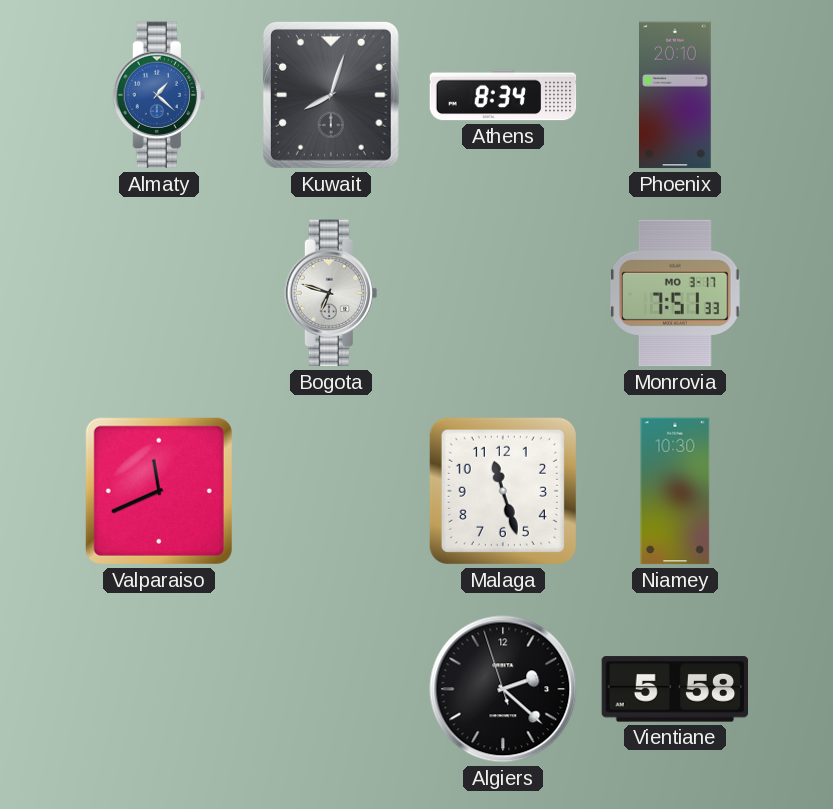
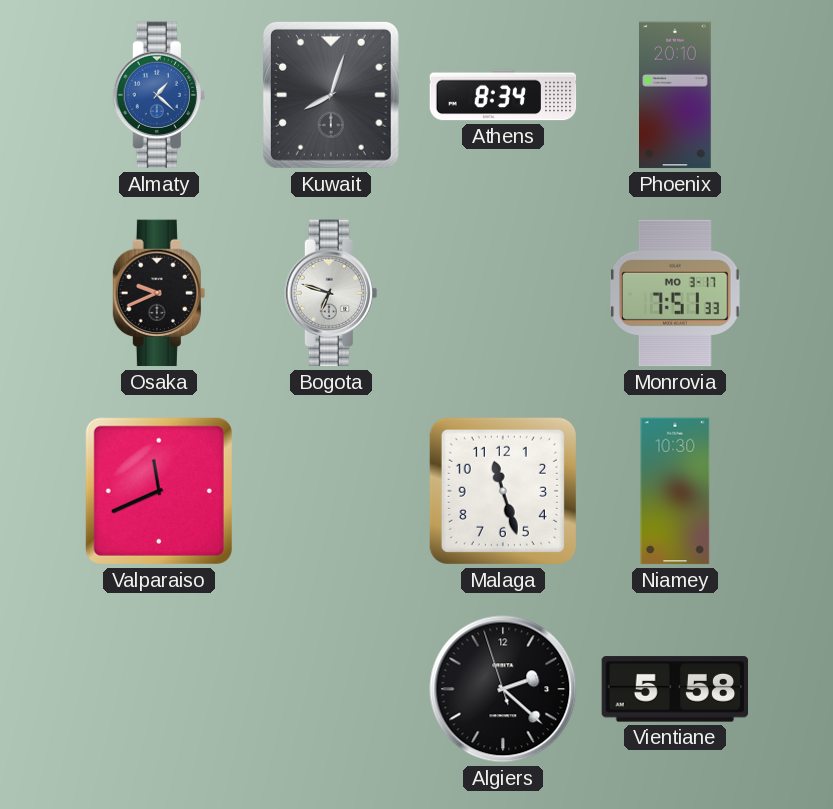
Osaka: none -> 9:41 (159, 293)
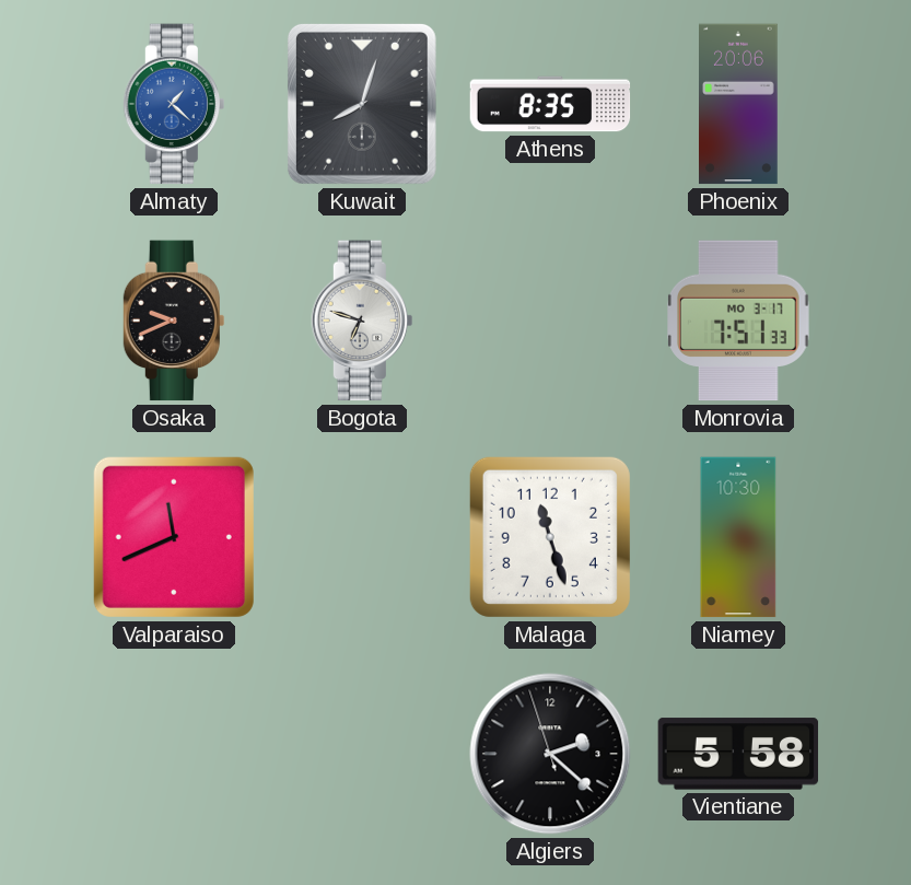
Athens: 8:34 -> 8:35 (550, 104)
Phoenix: 20:10 -> 20:06 (739, 104)
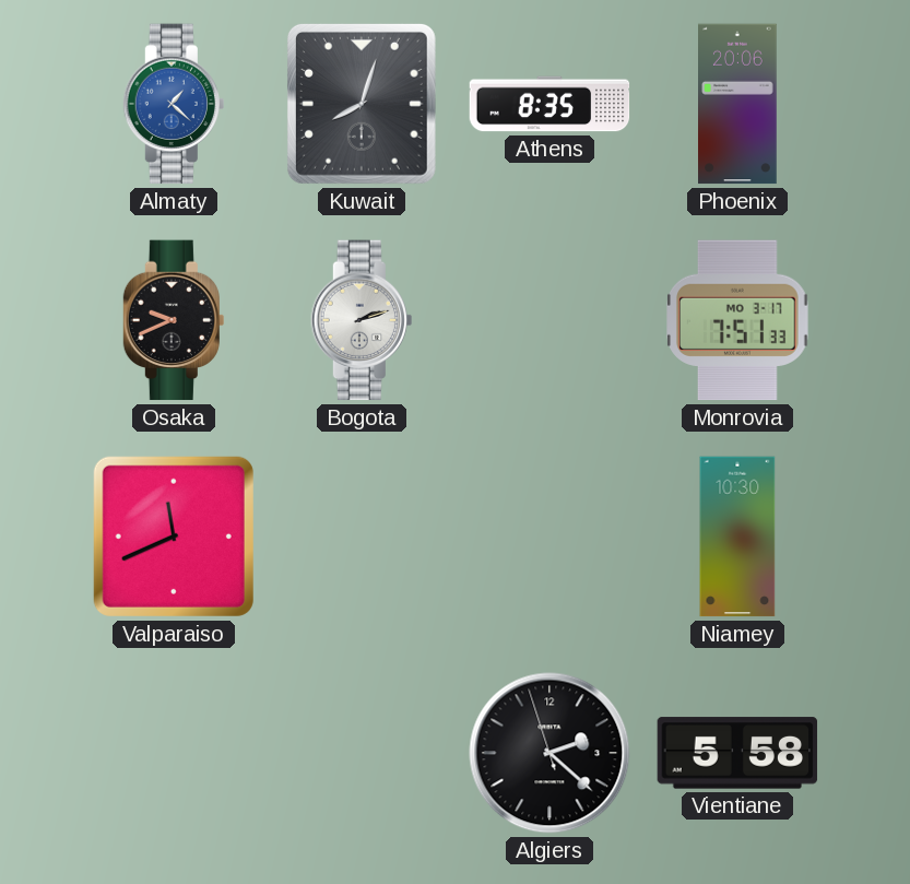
Bogota: 6:48 -> 2:12 (362, 320)
Malaga: 11:27 -> none (550, 537)
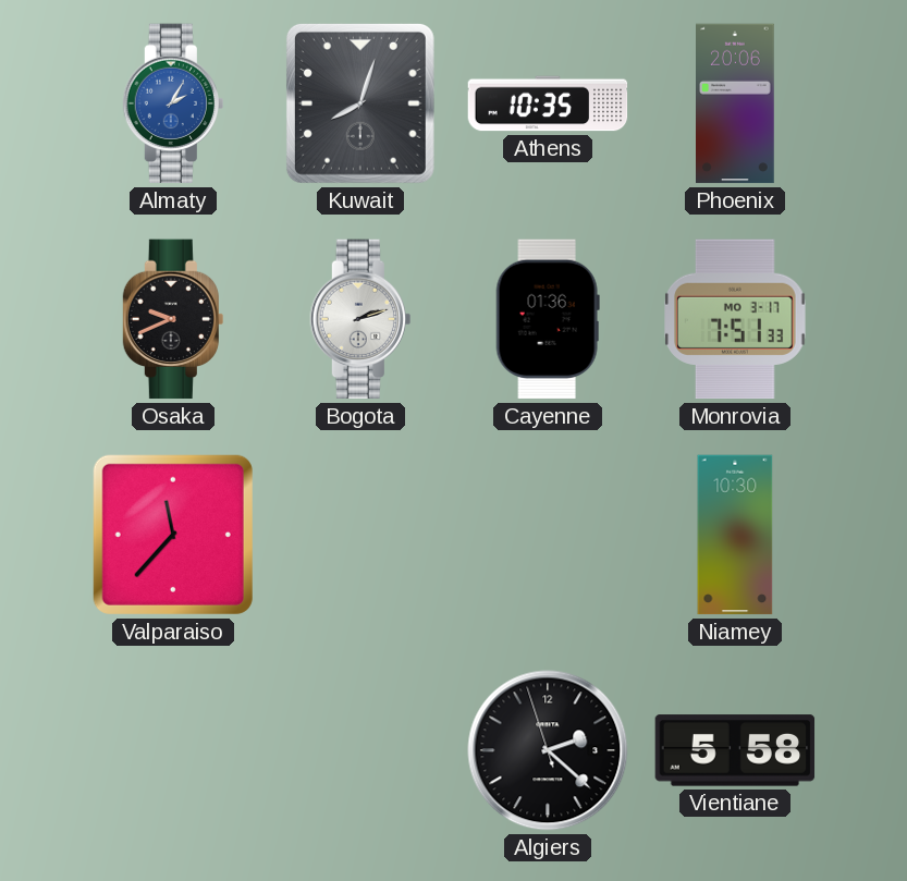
Almaty: 1:22 -> 2:05 (173, 103)
Athens: 8:35 -> 10:35 (548, 103)
Cayenne: none -> 01:36 (548, 319)
Valparaiso: 11:41 -> 11:37 (173, 535)
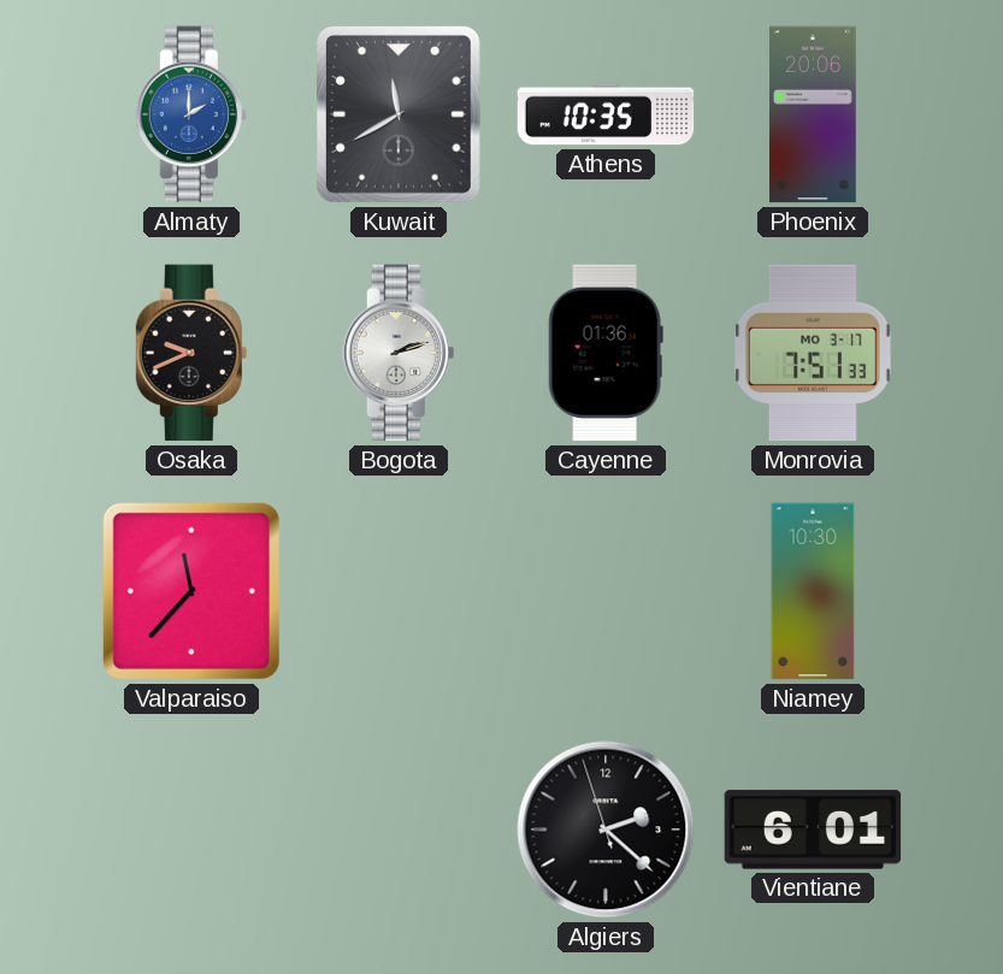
Almaty: 2:05 -> 2:00 (191, 114)
Kuwait: 8:03 -> 11:40 (399, 114)
Vientiane: 5:58 -> 6:01 (813, 830)
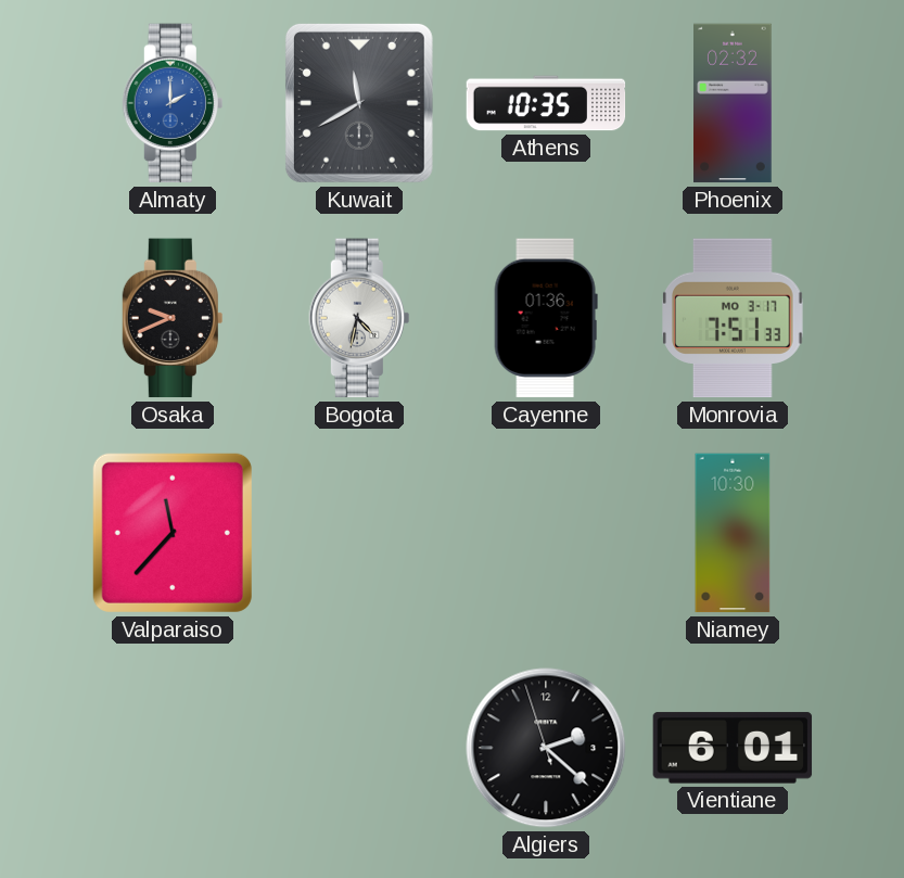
Phoenix: 20:06 -> 02:32 (734, 103)
Bogota: 2:12 -> 4:32 (359, 318)
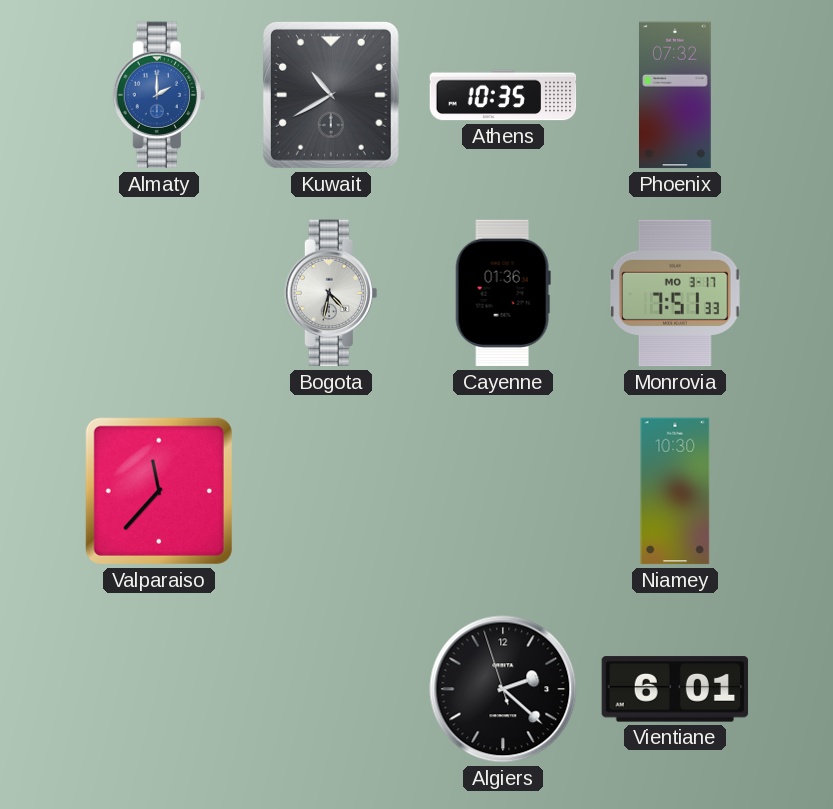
Kuwait: 11:40 -> 10:40 (331, 95)
Phoenix: 02:32 -> 07:32 (676, 95)
Osaka: 9:41 -> none (173, 318)
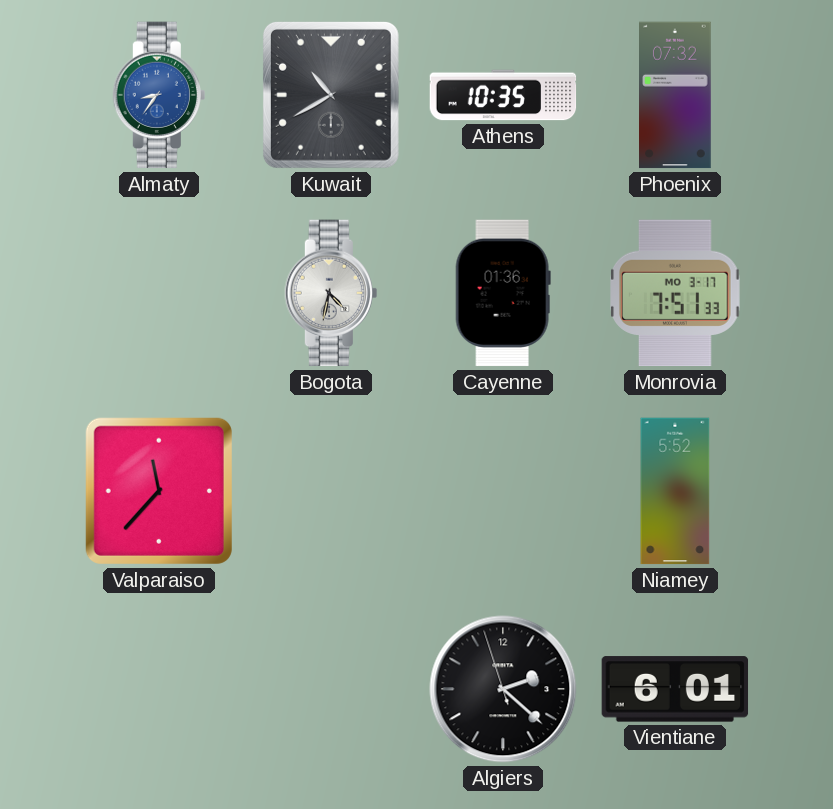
Almaty: 2:00 -> 8:36 (159, 95)
Niamey: 10:30 -> 5:52 (675, 491)
